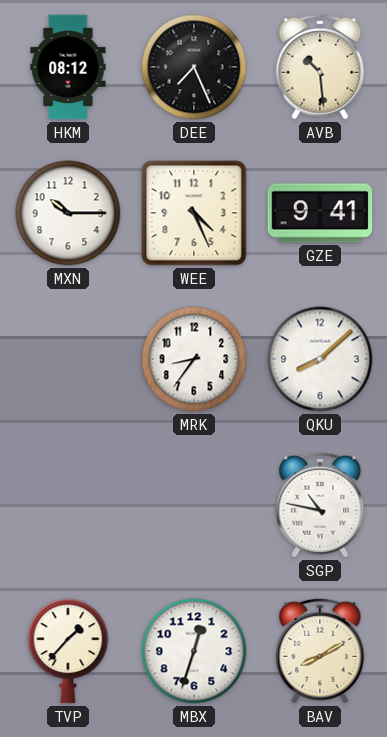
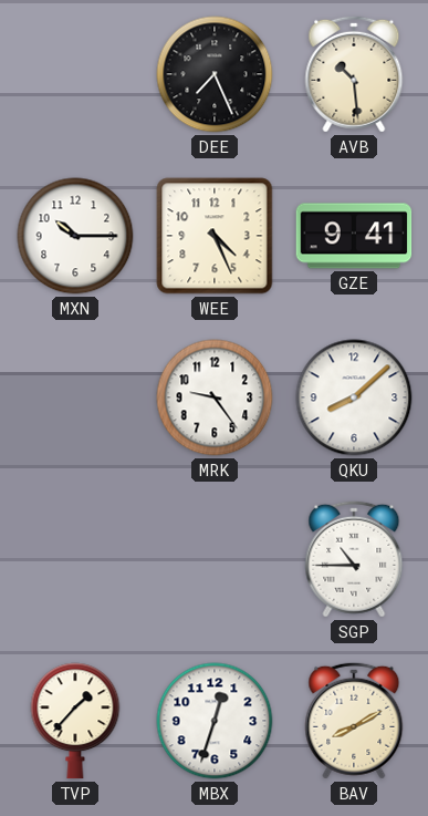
HKM: 08:12 -> none (68, 67)
MRK: 8:36 -> 9:24 (215, 397)
SGP: 10:47 -> 10:45 (354, 559)
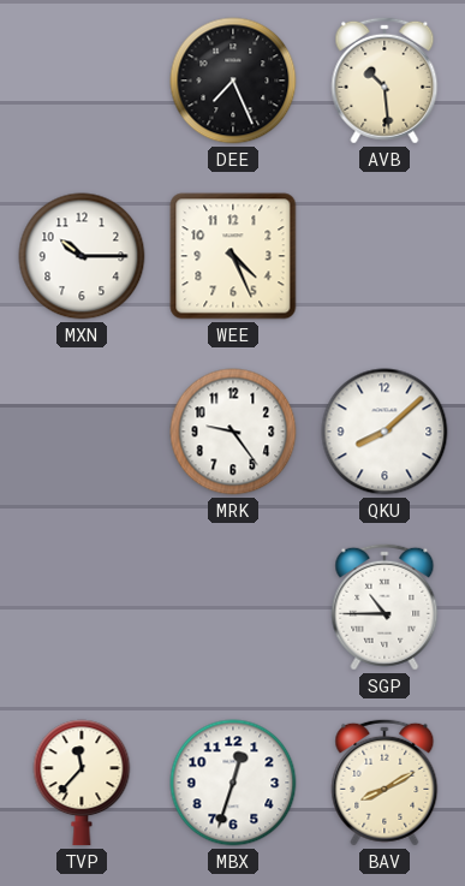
GZE: 9:41 -> none (354, 236)
TVP: 1:37 -> 11:37 (82, 783)
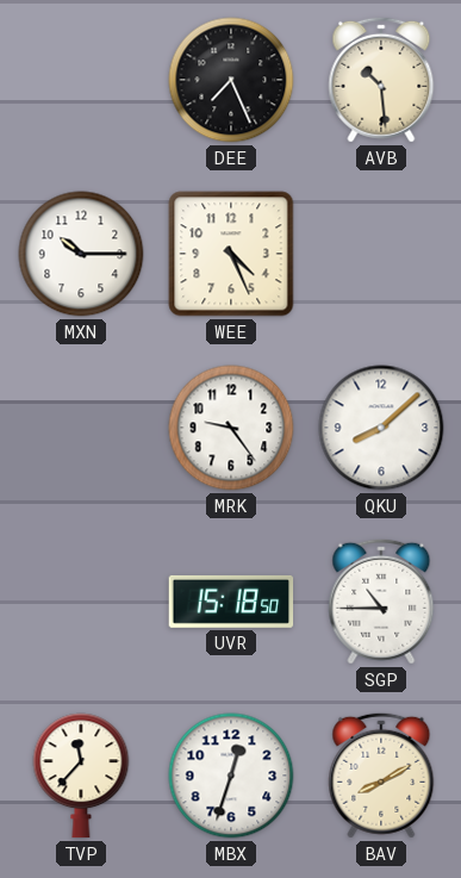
UVR: none -> 15:18 (231, 602)
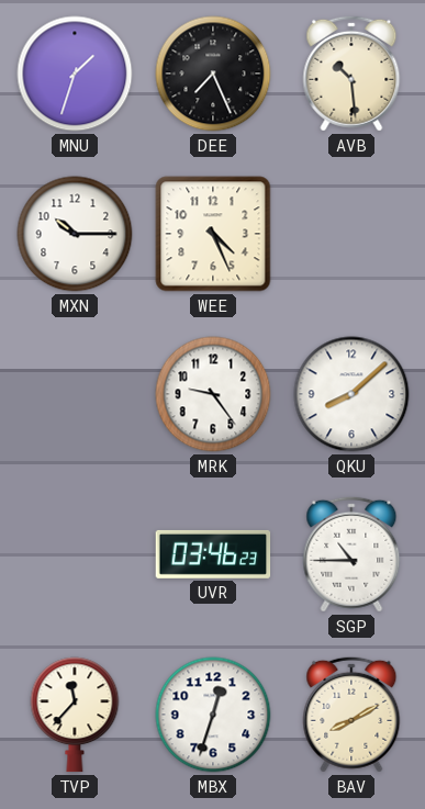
MNU: none -> 1:33 (75, 74)
UVR: 15:18 -> 03:46 (213, 554)
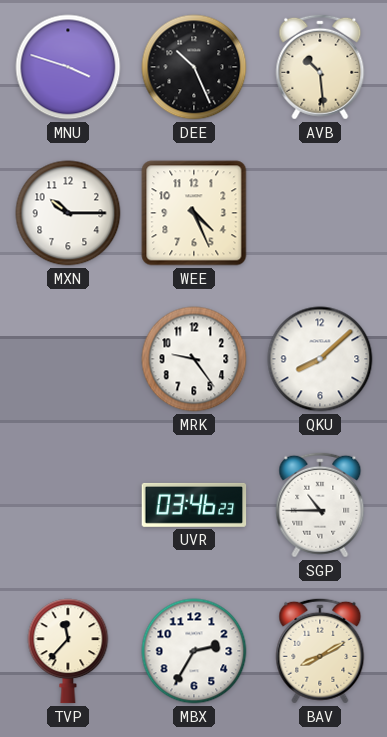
MNU: 1:33 -> 3:48 (68, 67)
DEE: 7:26 -> 10:26 (194, 67)
MBX: 12:33 -> 2:35 (194, 651)
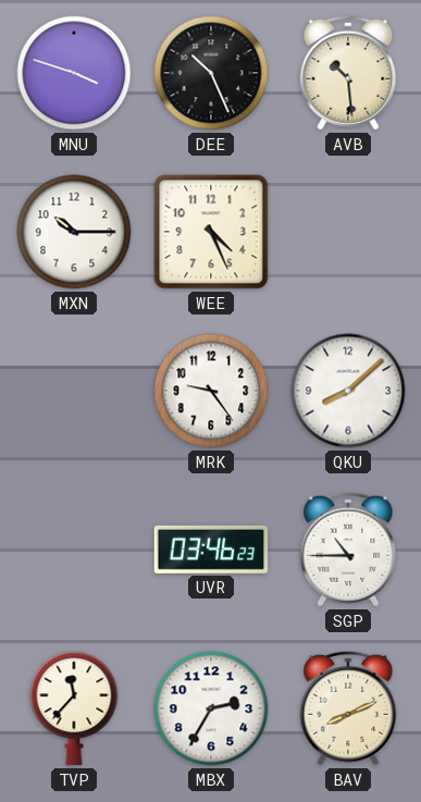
BAV: 8:10 -> 8:11 (348, 708)
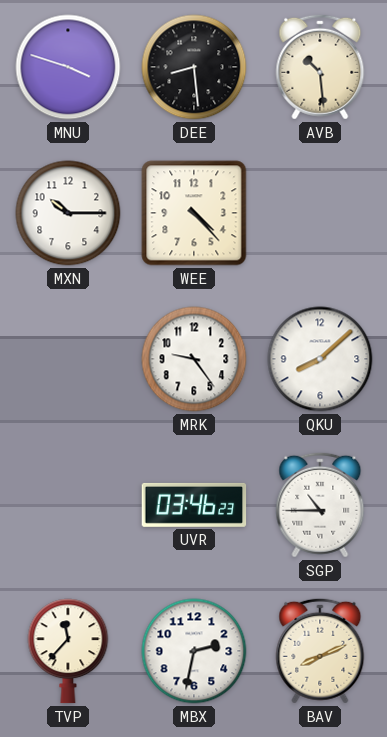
DEE: 10:26 -> 8:29 (194, 67)
WEE: 4:26 -> 4:23 (194, 213)
MBX: 2:35 -> 2:32 (194, 651)
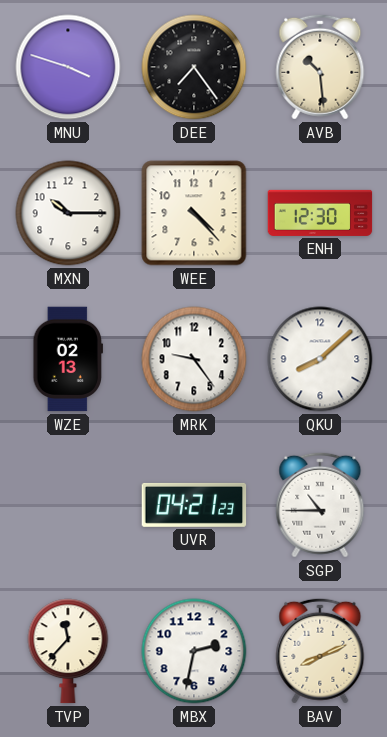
DEE: 8:29 -> 7:24 (194, 67)
ENH: none -> 12:30 (320, 213)
WZE: none -> 02:13 (67, 359)
UVR: 03:46 -> 04:21 (194, 505)
